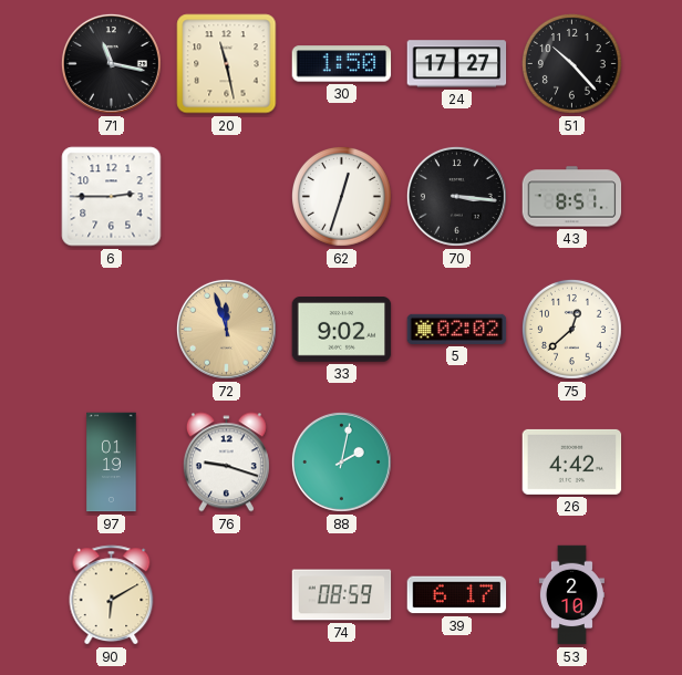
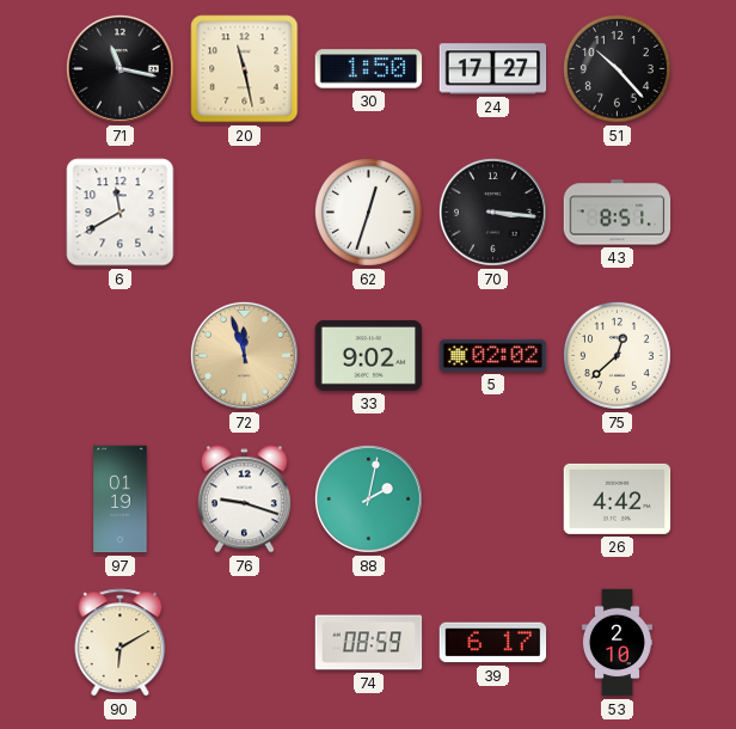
6: 2:45 -> 11:40 (121, 213)
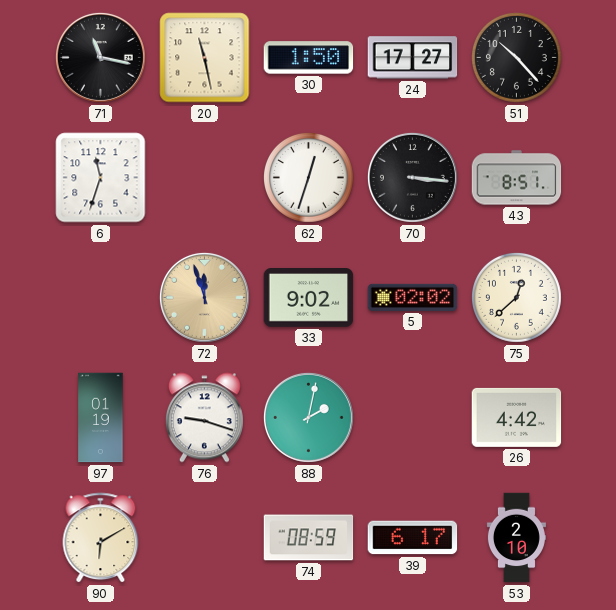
6: 11:40 -> 11:33 (101, 178)
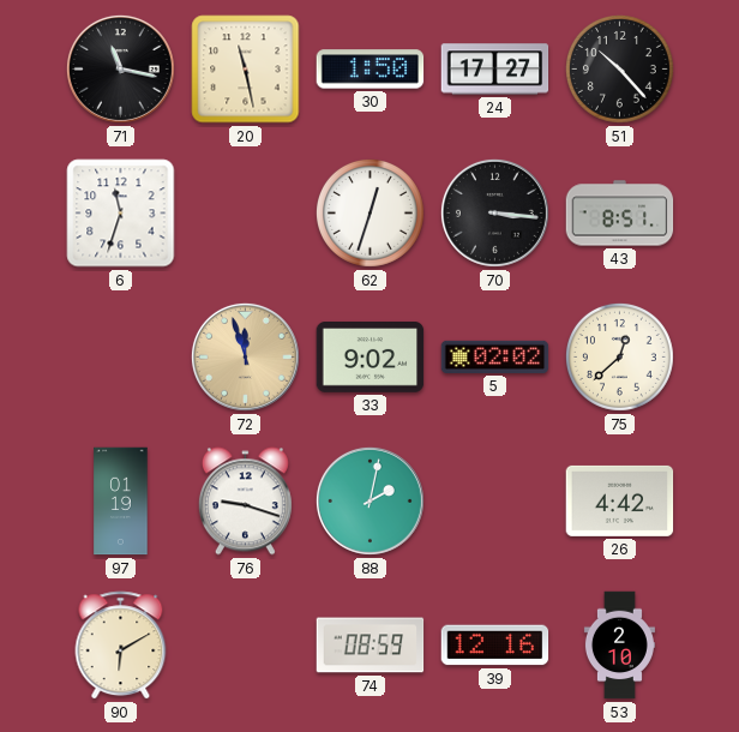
39: 6:17 -> 12:16 (495, 646)
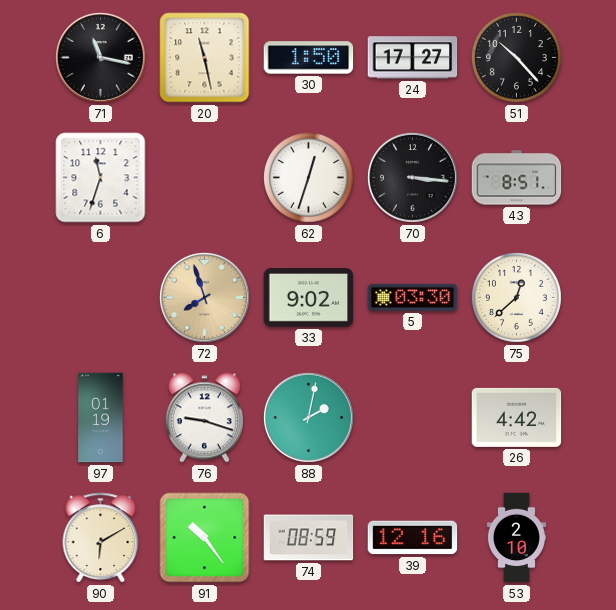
72: 11:57 -> 7:57 (204, 297)
5: 02:02 -> 03:30 (413, 297)
91: none -> 10:24 (205, 538)
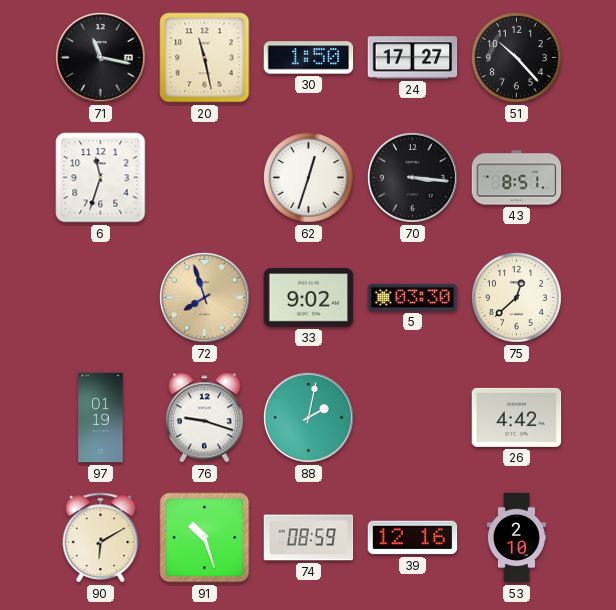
91: 10:24 -> 10:27 (205, 538)
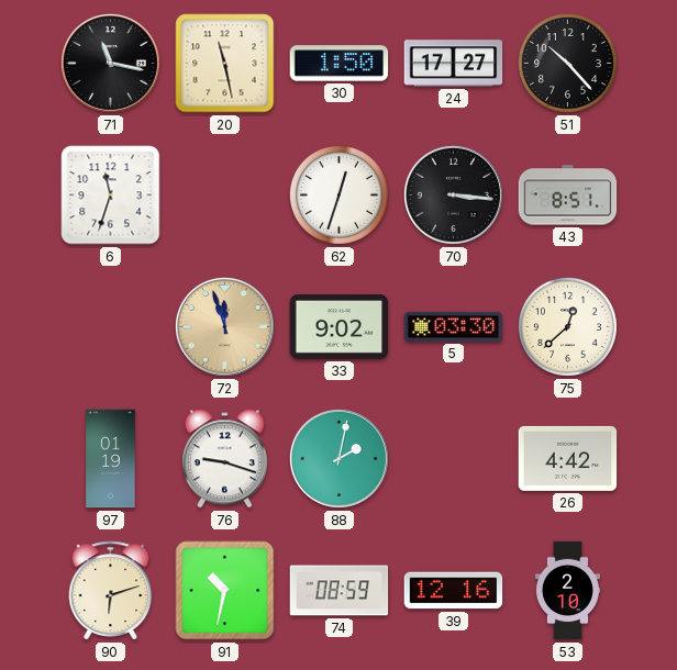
72: 7:57 -> 11:57 (224, 326)
90: 6:10 -> 6:12 (111, 591)
91: 10:27 -> 10:32 (225, 591)
